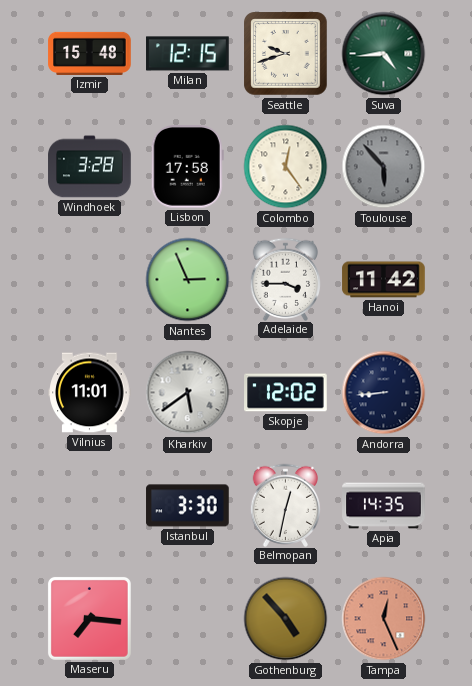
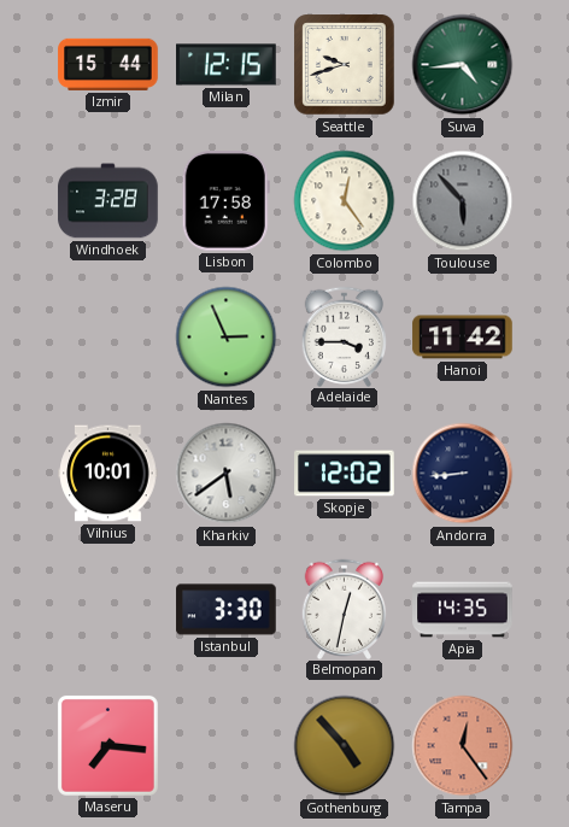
Izmir: 15:48 -> 15:44 (108, 64)
Vilnius: 11:01 -> 10:01 (108, 474)
Tampa: 12:26 -> 12:24 (463, 746)
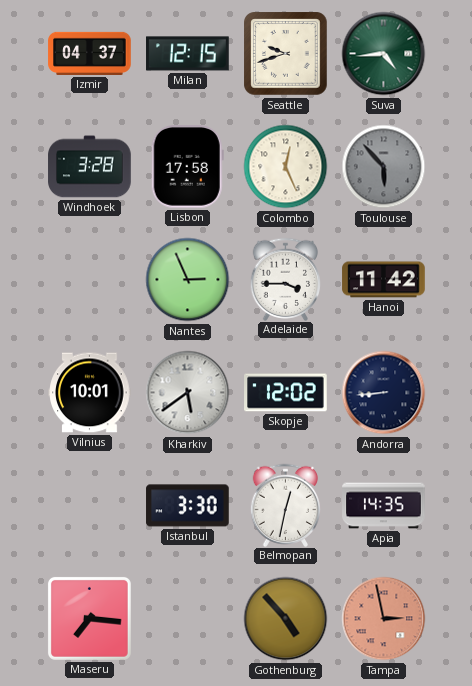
Izmir: 15:44 -> 04:37 (90, 53)
Colombo: 12:24 -> 12:26 (286, 167)
Tampa: 12:24 -> 2:58 (384, 619)
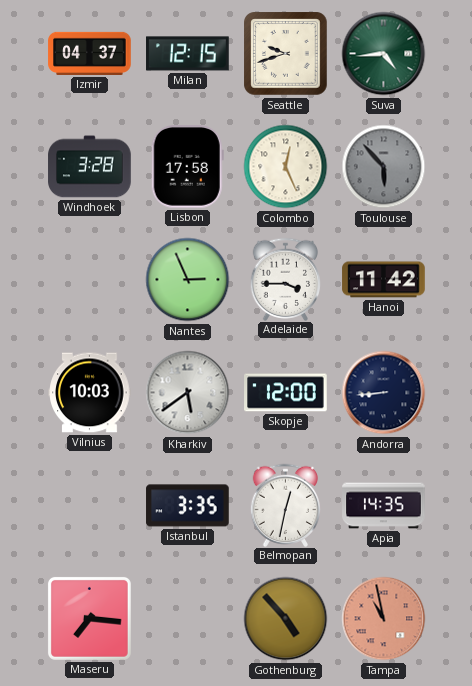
Vilnius: 10:01 -> 10:03 (90, 393)
Skopje: 12:02 -> 12:00 (286, 393)
Istanbul: 3:30 -> 3:35 (188, 506)
Tampa: 2:58 -> 10:58 (384, 619)
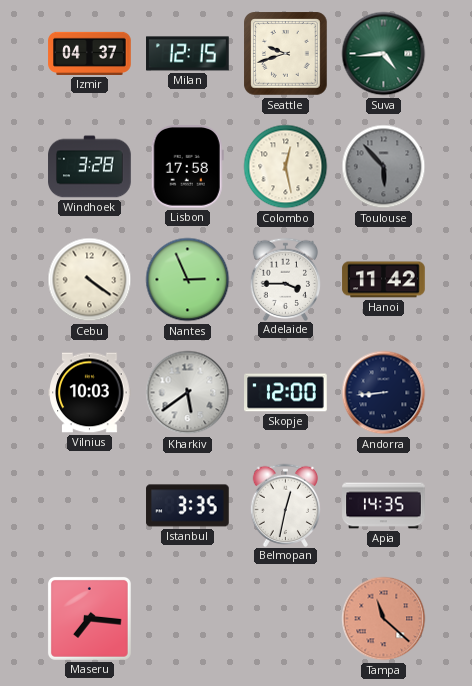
Colombo: 12:26 -> 12:28 (286, 167)
Cebu: none -> 4:21 (90, 280)
Gothenburg: 4:53 -> none (286, 619)
Tampa: 10:58 -> 11:22 (384, 619)
